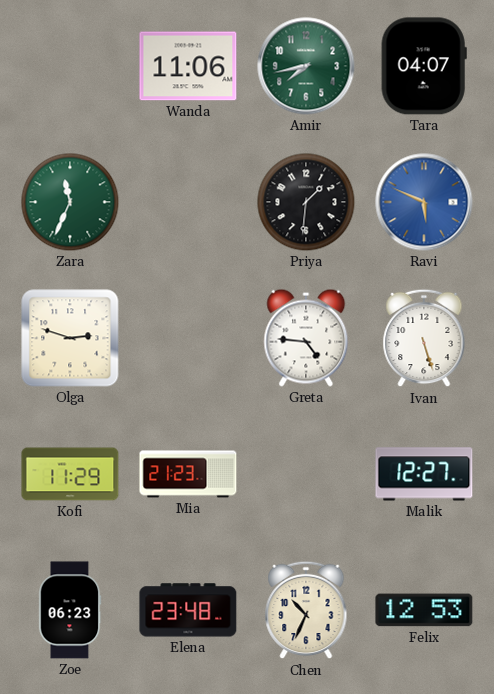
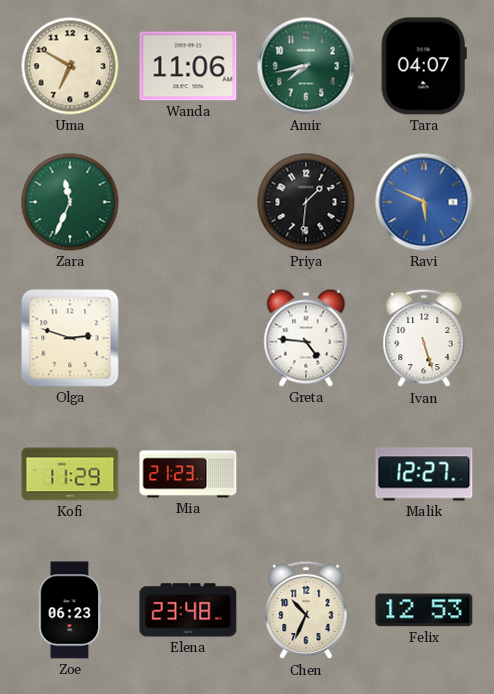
Uma: none -> 6:50 (70, 66)
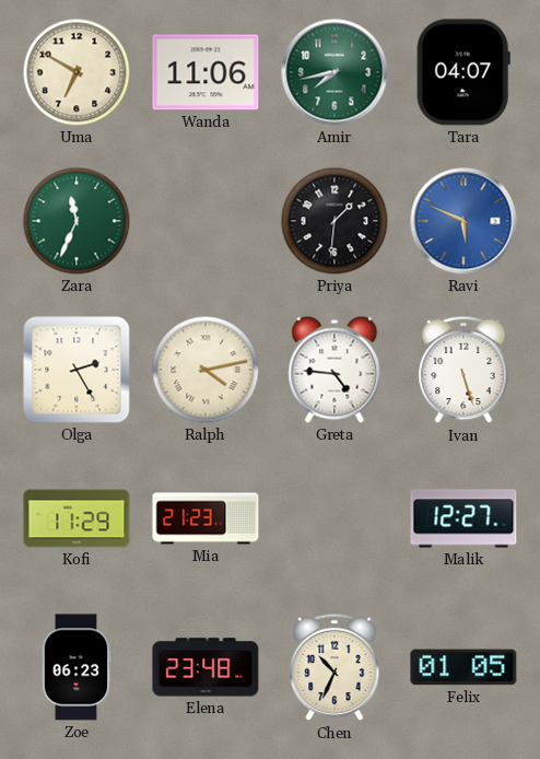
Olga: 2:48 -> 2:25 (77, 370)
Ralph: none -> 4:13 (206, 370)
Felix: 12:53 -> 01:05 (463, 667)
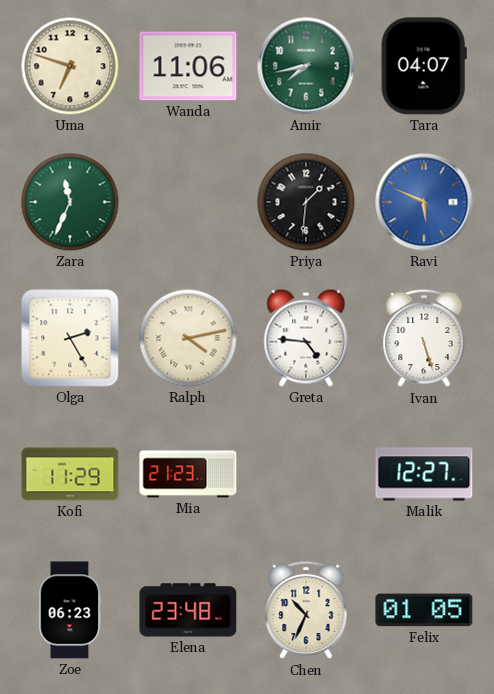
Uma: 6:50 -> 6:48 (70, 66)
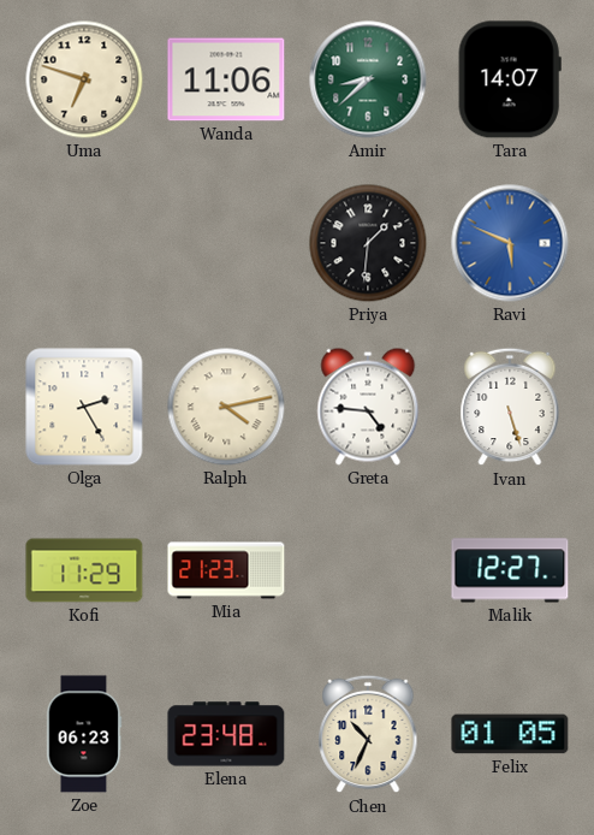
Amir: 7:43 -> 8:38 (368, 79)
Tara: 04:07 -> 14:07 (510, 79)
Zara: 11:34 -> none (70, 202)
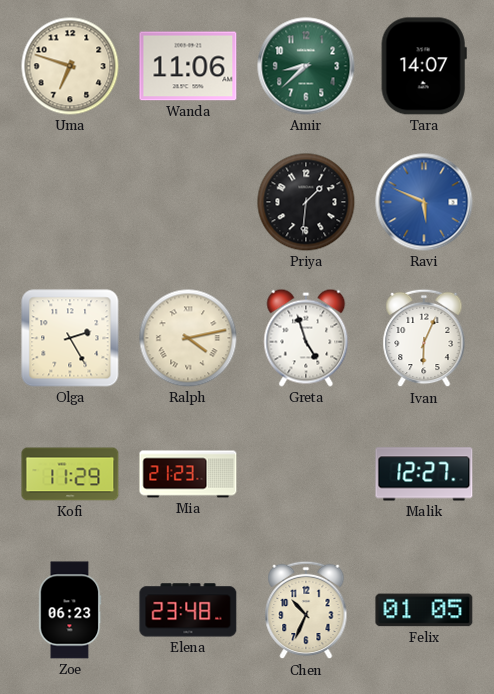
Greta: 4:46 -> 4:57 (306, 338)
Ivan: 5:27 -> 6:04 (424, 338)
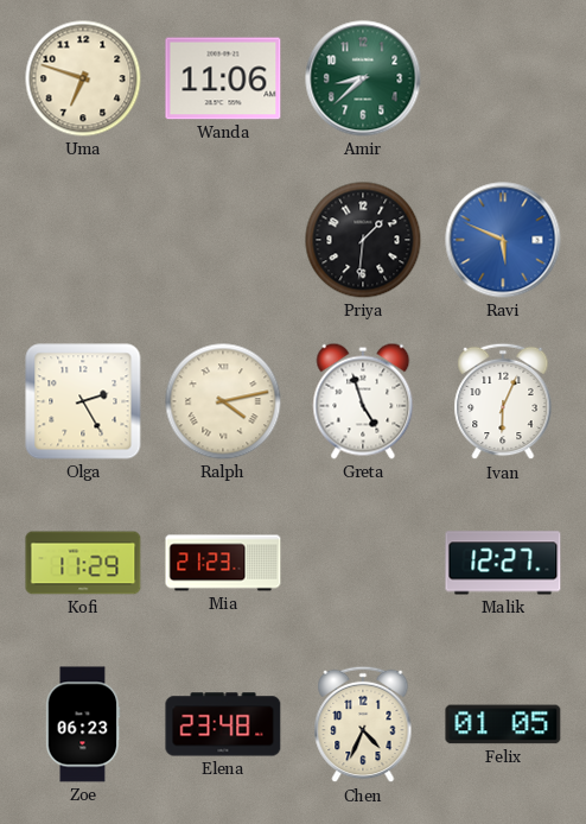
Tara: 14:07 -> none (424, 66)
Chen: 10:34 -> 4:34 (363, 724)
